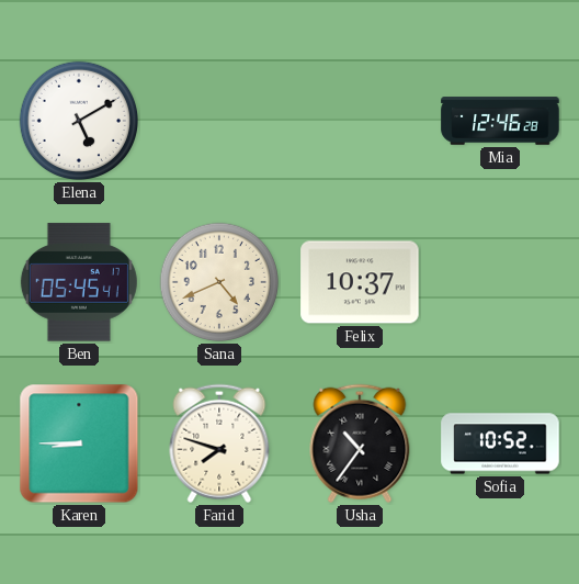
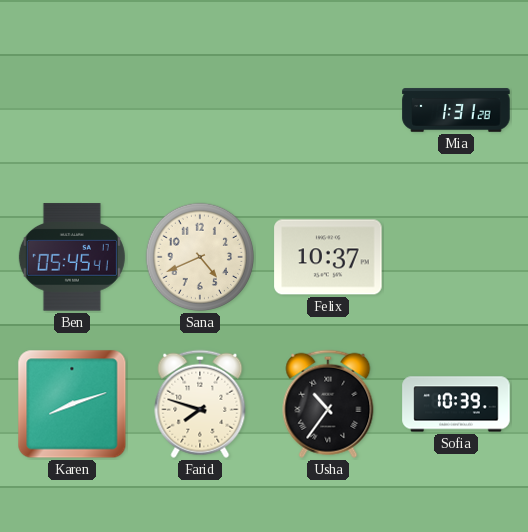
Elena: 5:10 -> none (79, 121)
Mia: 12:46 -> 1:31 (456, 110)
Karen: 8:45 -> 8:12 (72, 404)
Sofia: 10:52 -> 10:39 (456, 404)
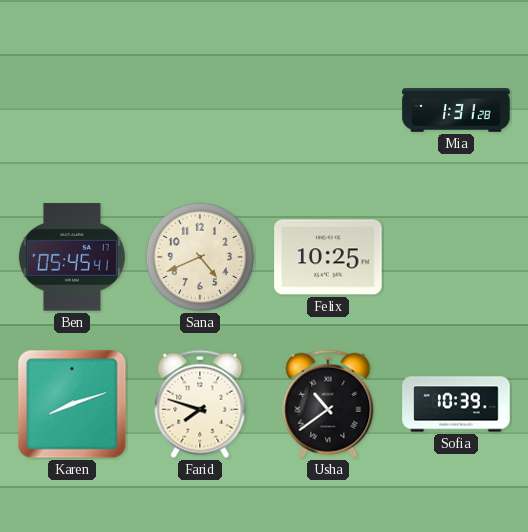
Felix: 10:37 -> 10:25 (328, 257)
Usha: 10:36 -> 10:39 (328, 404)
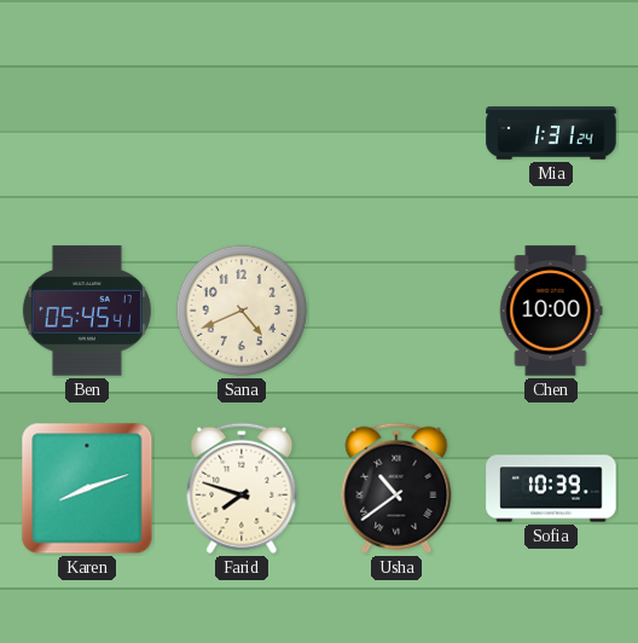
Mia: 1:31:28 -> 1:31:24 (551, 133)
Felix: 10:25 -> none (328, 257)
Chen: none -> 10:00 (551, 311)
